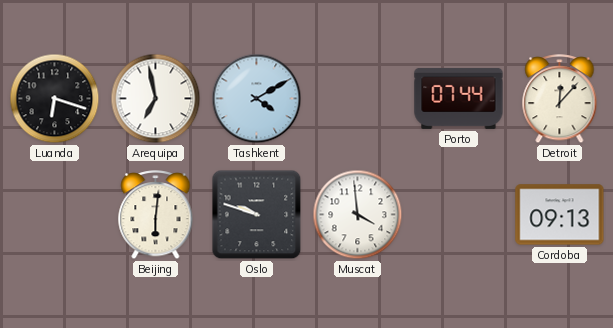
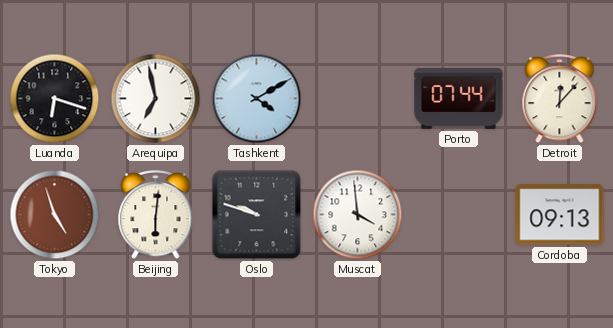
Tokyo: none -> 4:57 (55, 215)
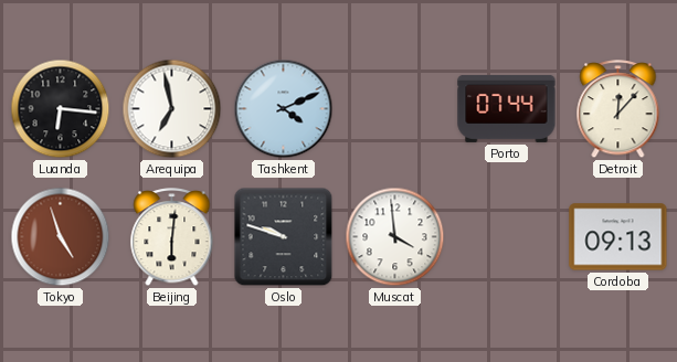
Luanda: 6:18 -> 6:16 (61, 109)
Tashkent: 4:10 -> 4:11 (284, 109)
